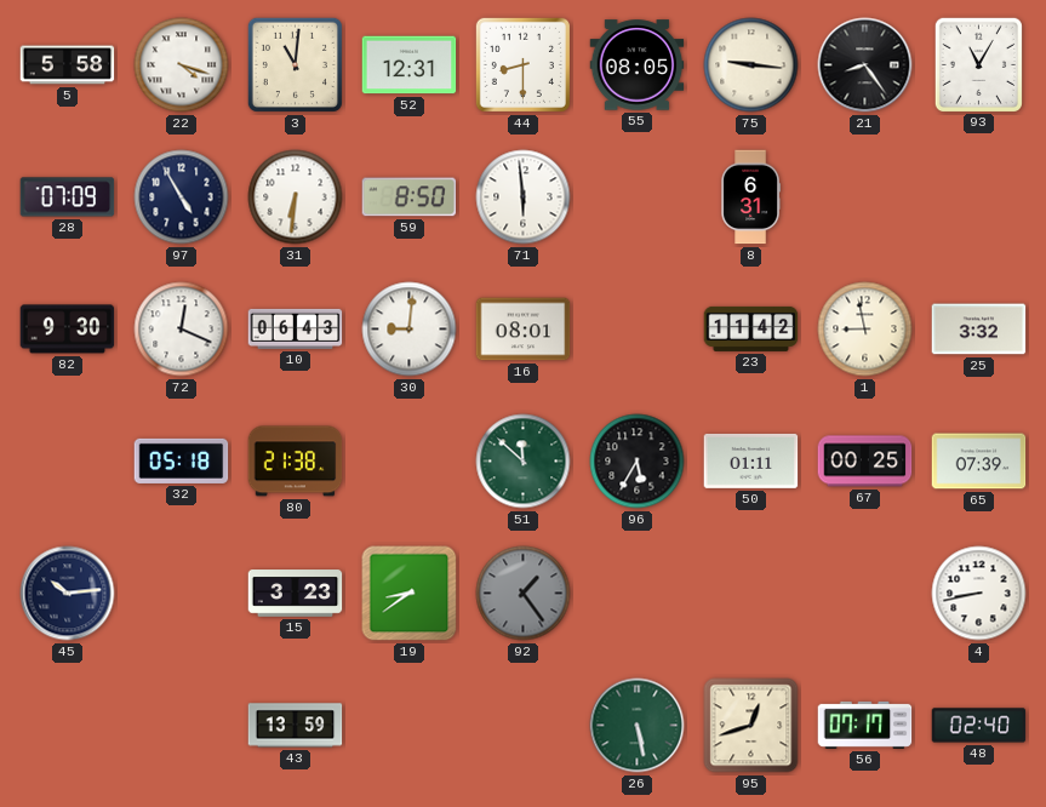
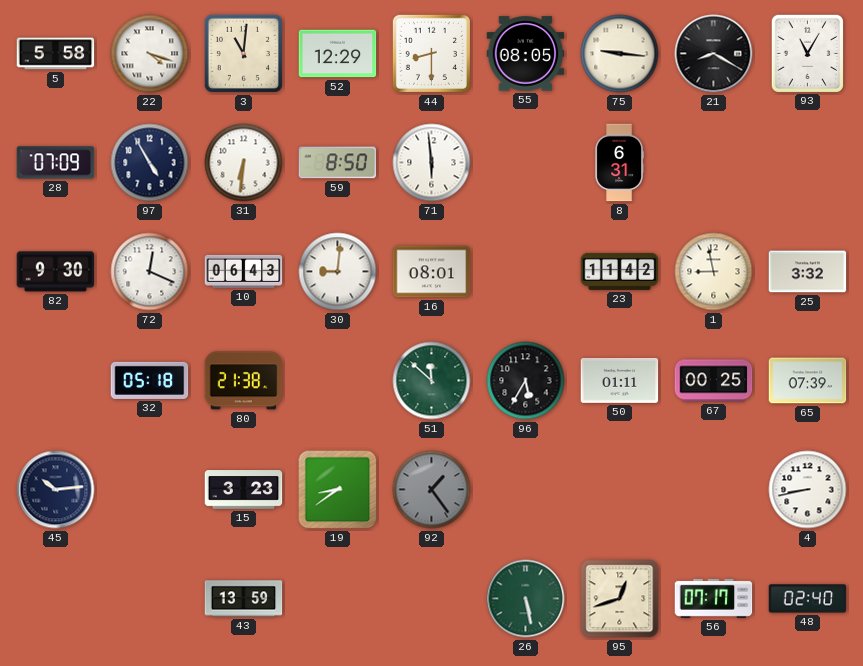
52: 12:31 -> 12:29 (338, 54)
21: 8:24 -> 8:20 (714, 54)
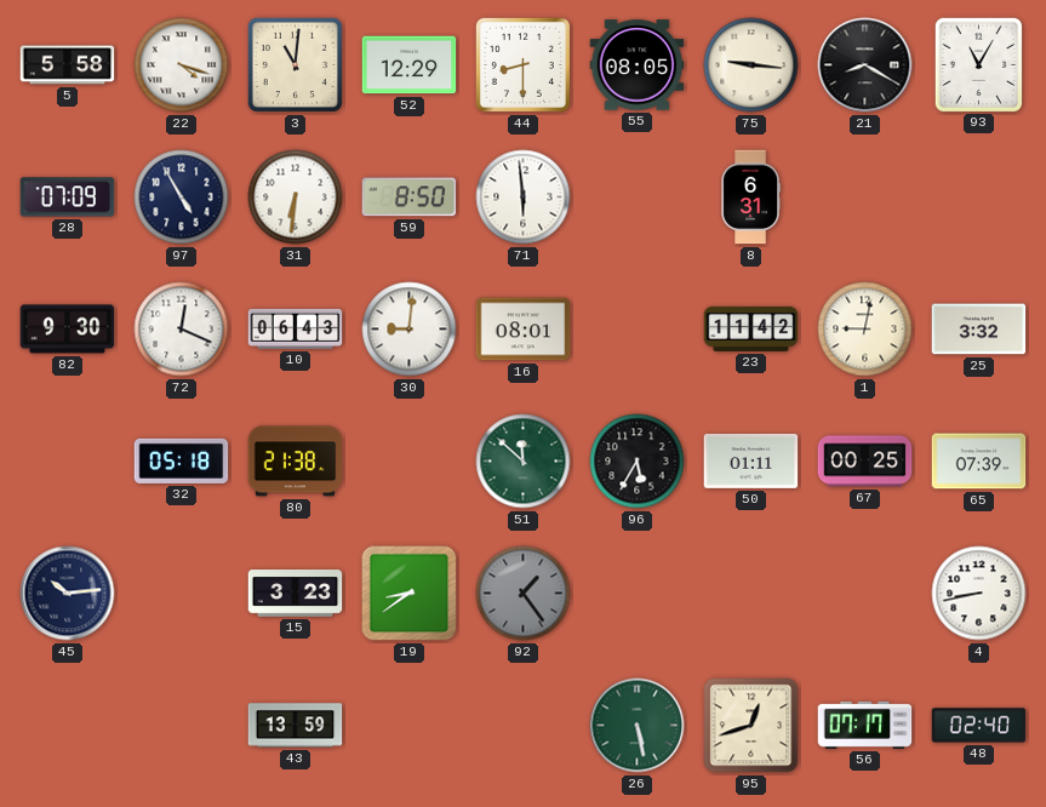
1: 8:58 -> 9:02 (865, 330)
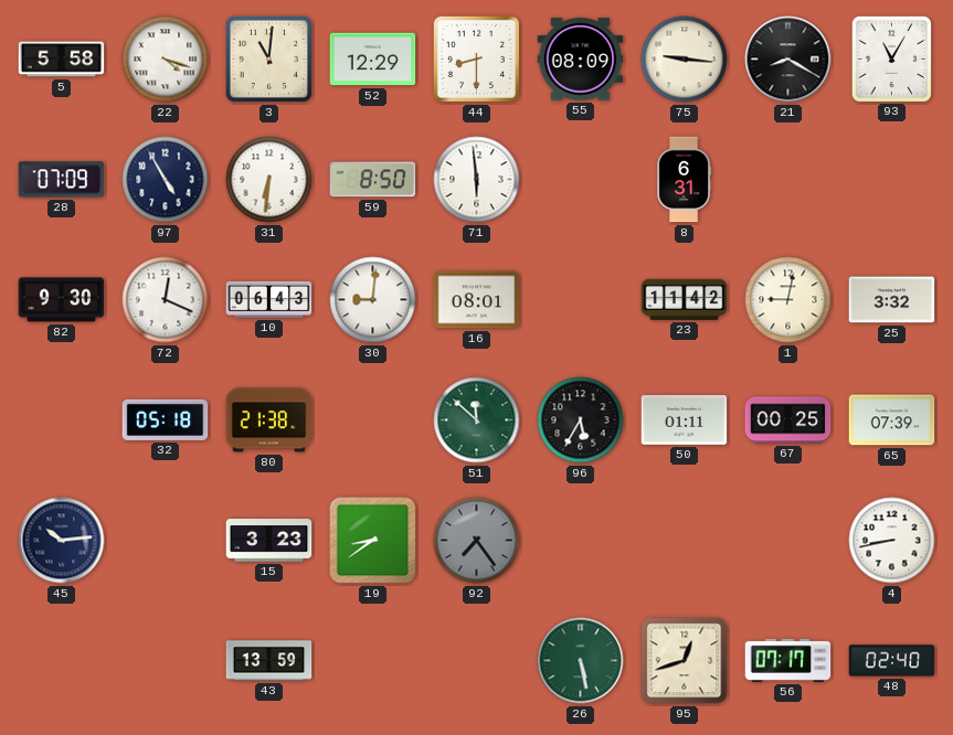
55: 08:05 -> 08:09 (581, 60)
92: 1:24 -> 7:24 (477, 541)
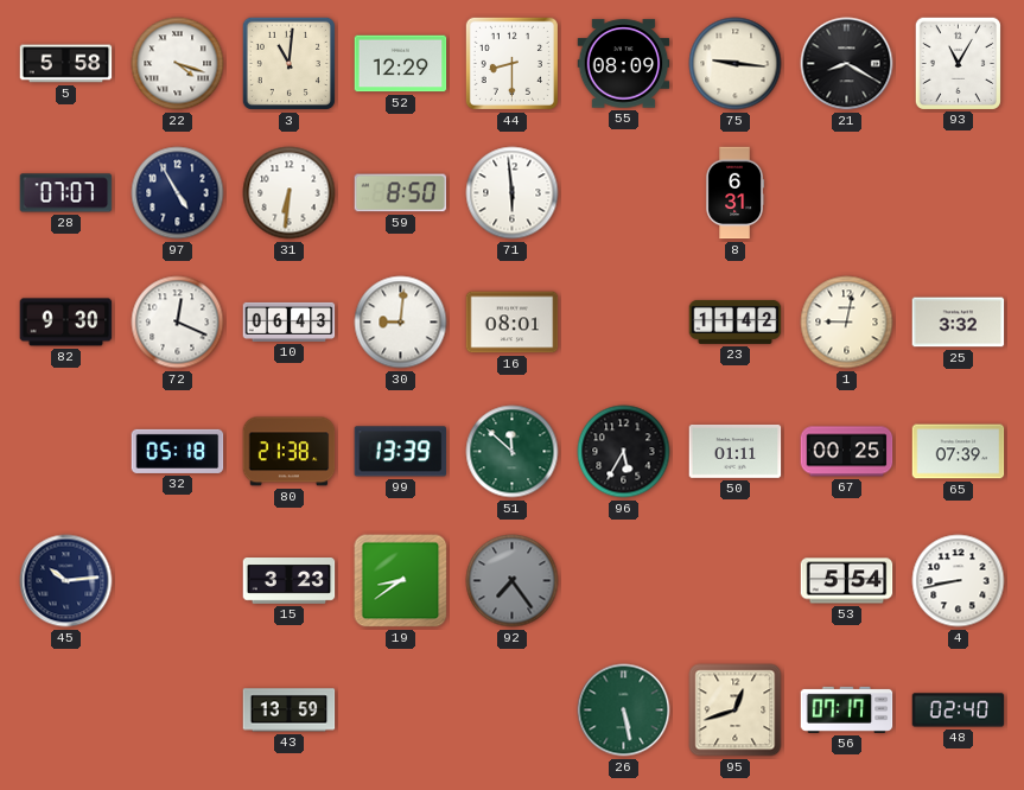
28: 07:09 -> 07:07 (66, 193)
99: none -> 13:39 (401, 452)
53: none -> 5:54 (847, 581)
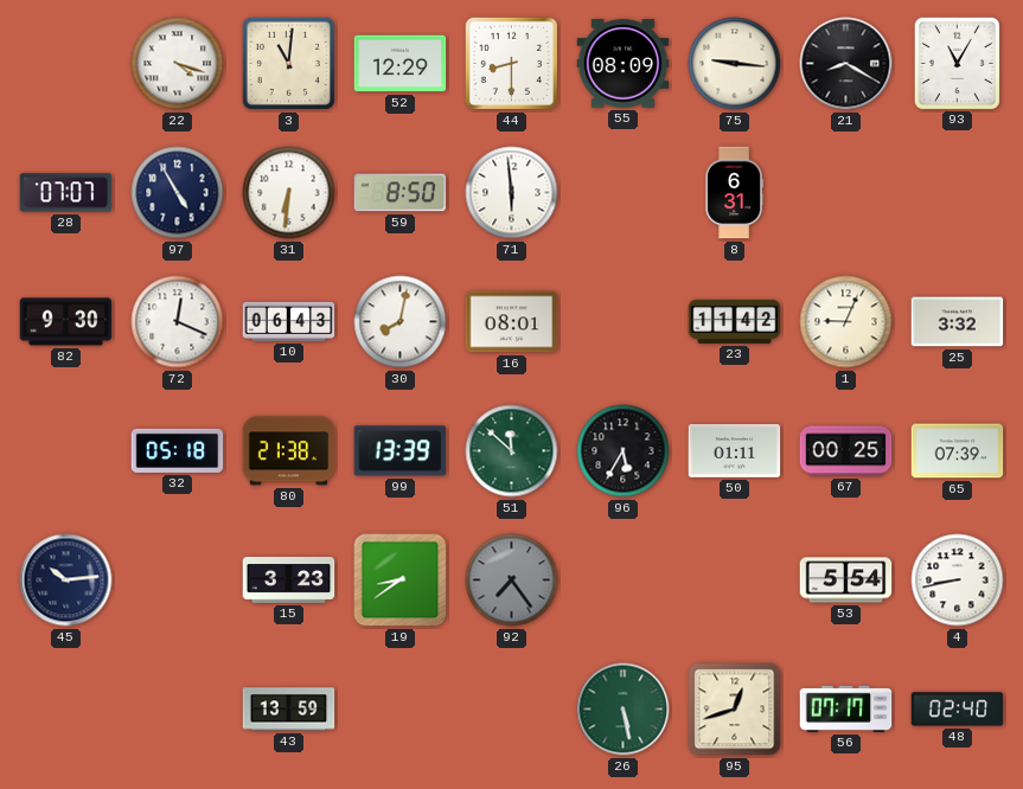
5: 5:58 -> none (66, 64)
30: 9:01 -> 8:02 (401, 322)
1: 9:02 -> 9:04 (846, 322)
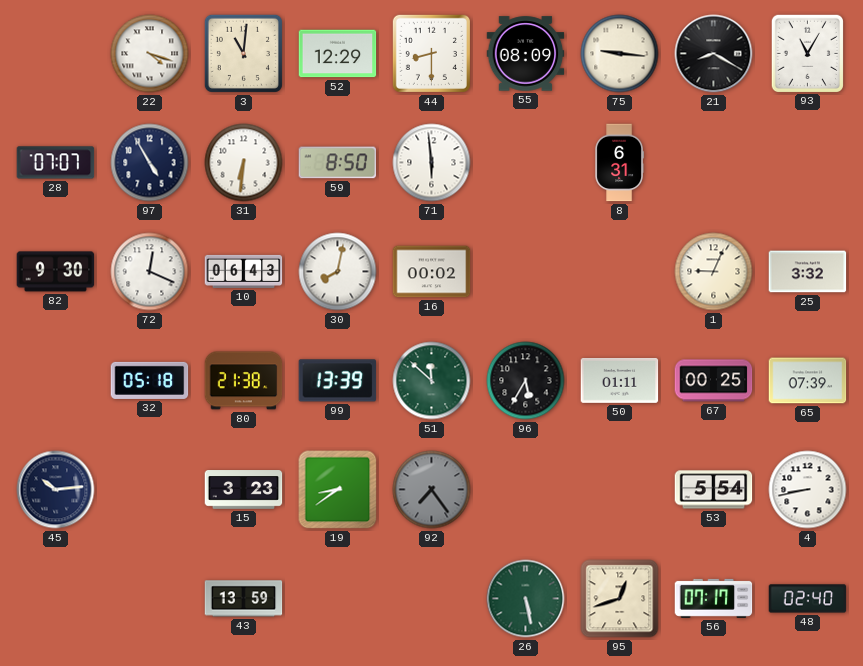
16: 08:01 -> 00:02 (432, 272)
23: 11:42 -> none (735, 321)
